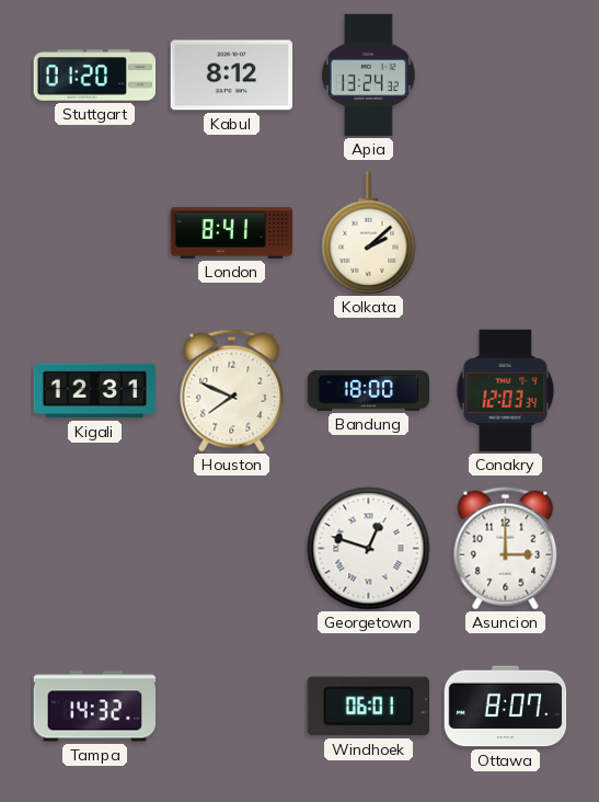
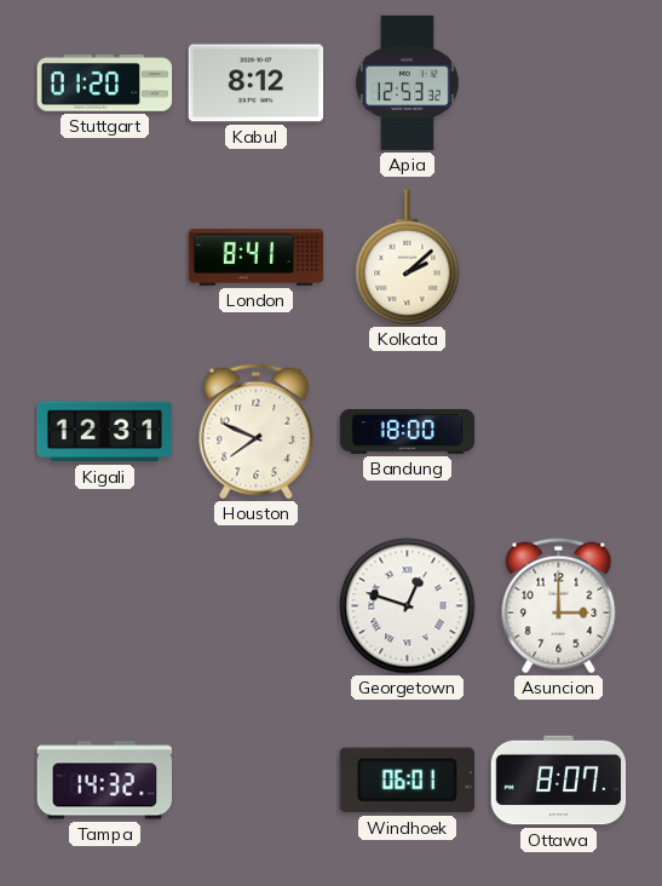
Apia: 13:24 -> 12:53 (407, 84)
Conakry: 12:03 -> none (506, 391)
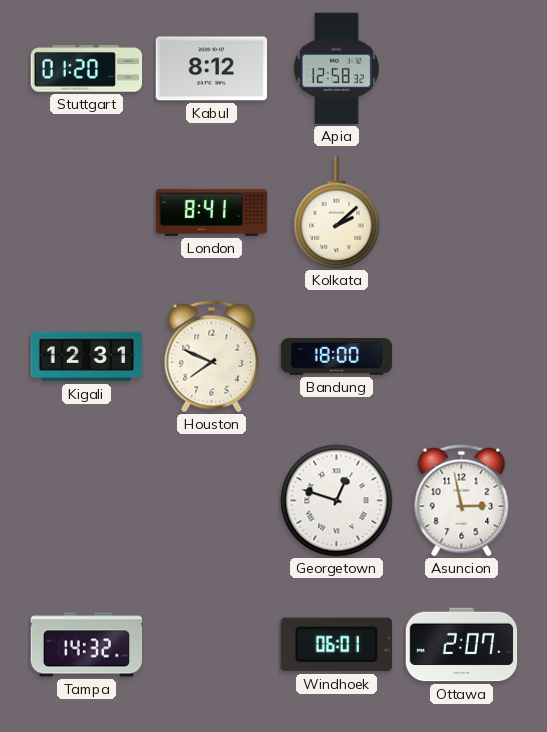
Apia: 12:53 -> 12:58 (336, 69)
Asuncion: 3:00 -> 2:58 (462, 501)
Ottawa: 8:07 -> 2:07 (462, 645)
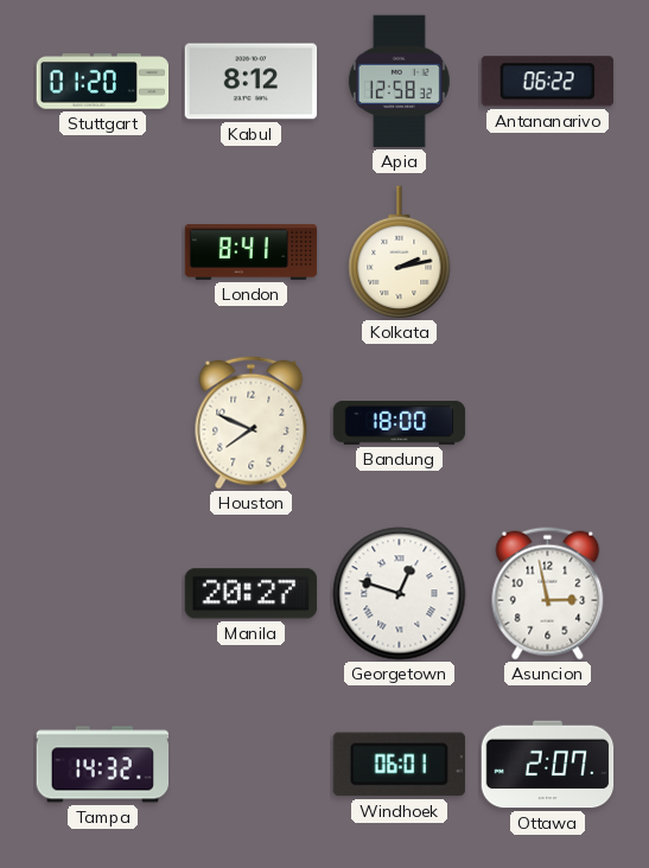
Antananarivo: none -> 06:22 (547, 82)
Kolkata: 2:08 -> 2:13 (400, 253)
Kigali: 12:31 -> none (87, 357)
Manila: none -> 20:27 (252, 594)
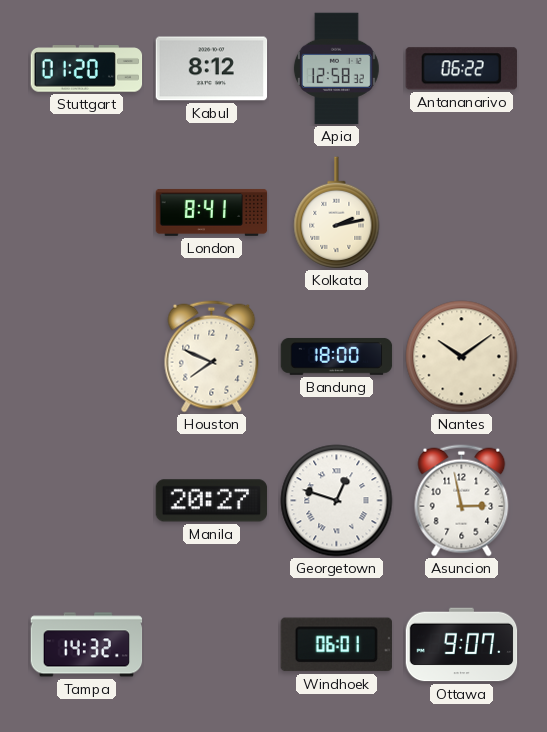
Nantes: none -> 10:09 (462, 357)
Ottawa: 2:07 -> 9:07 (462, 645)
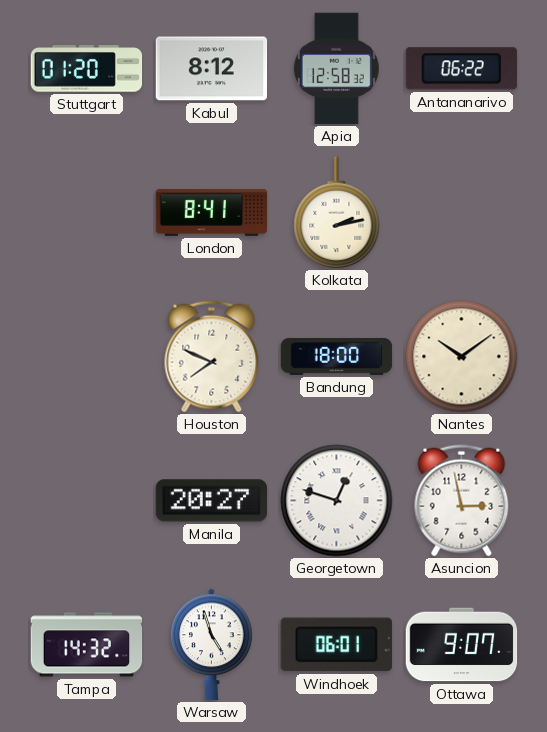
Warsaw: none -> 4:57 (212, 645)
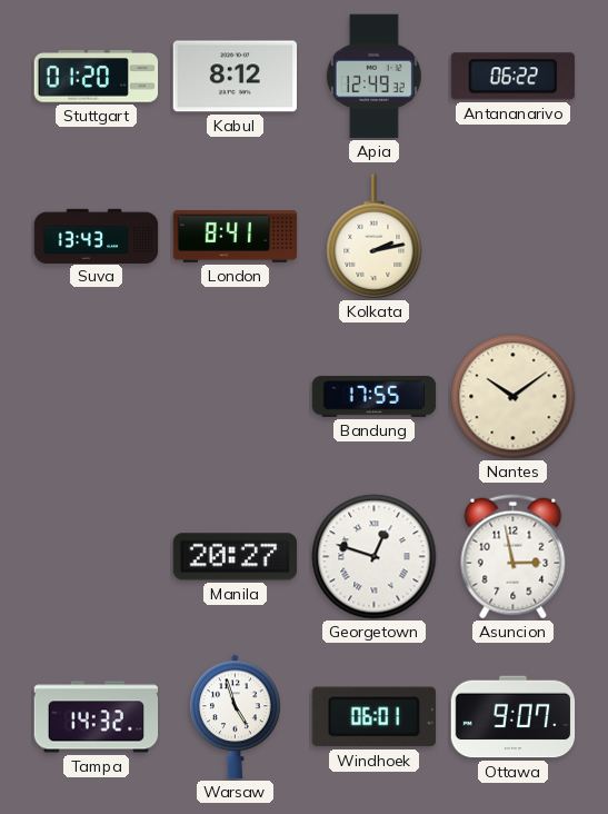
Apia: 12:58 -> 12:49 (373, 77)
Suva: none -> 13:43 (97, 236)
Houston: 7:49 -> none (212, 357)
Bandung: 18:00 -> 17:55 (375, 397)
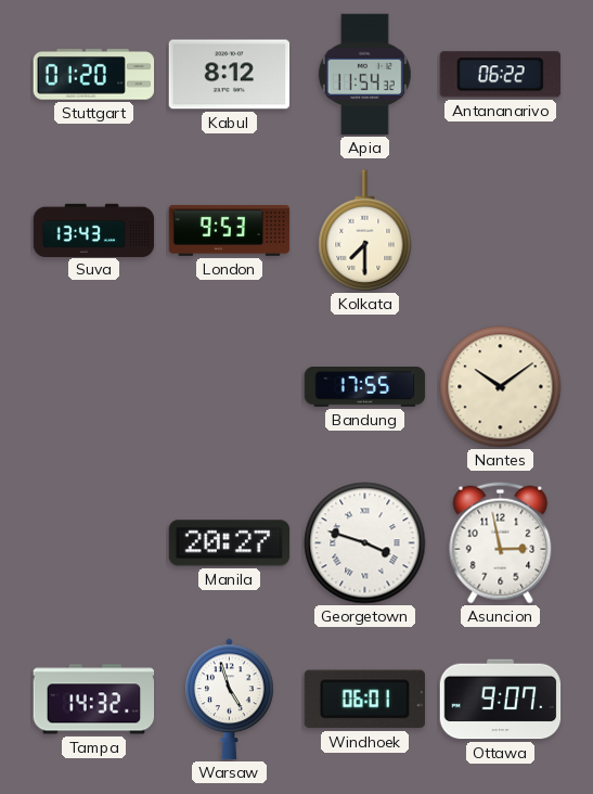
Apia: 12:49 -> 11:54 (364, 75)
London: 8:41 -> 9:53 (230, 230)
Kolkata: 2:13 -> 7:30 (365, 231)
Georgetown: 12:48 -> 3:48 (365, 543)
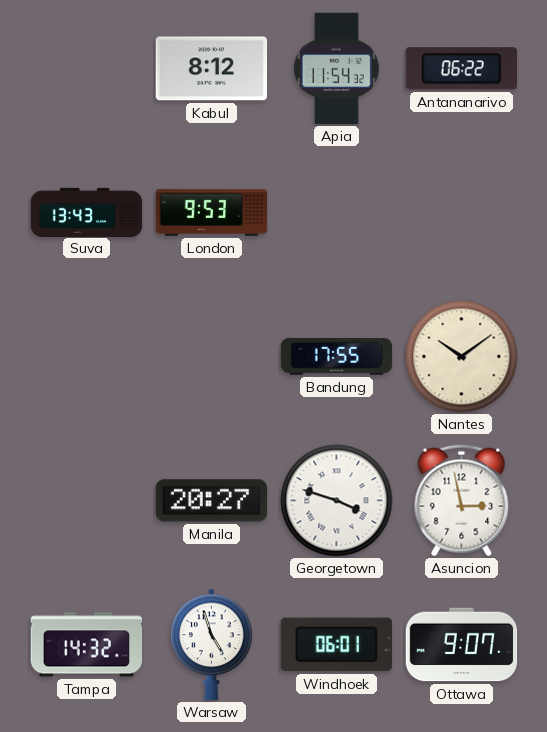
Stuttgart: 01:20 -> none (94, 75)
Kolkata: 7:30 -> none (365, 231)
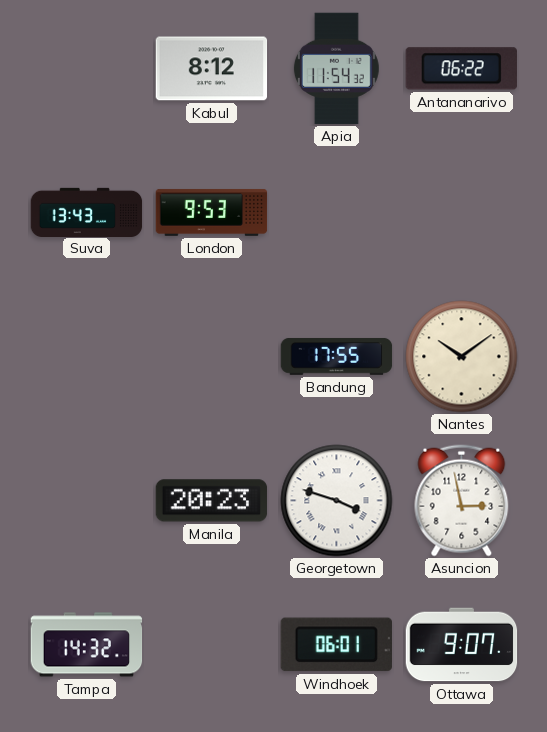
Manila: 20:27 -> 20:23 (212, 501)
Warsaw: 4:57 -> none (212, 645)
